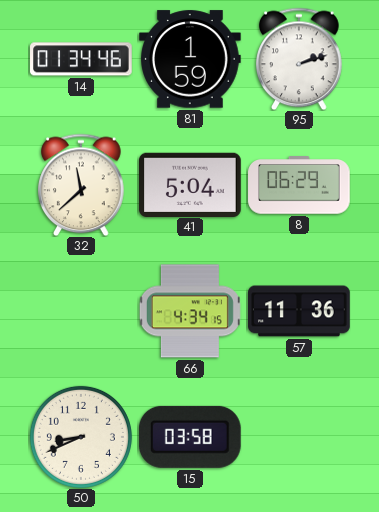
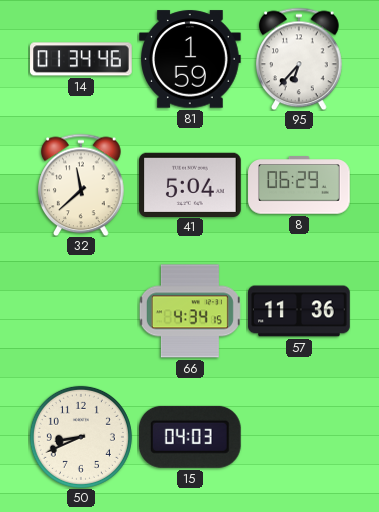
95: 2:12 -> 6:37 (299, 59)
15: 03:58 -> 04:03 (190, 437)
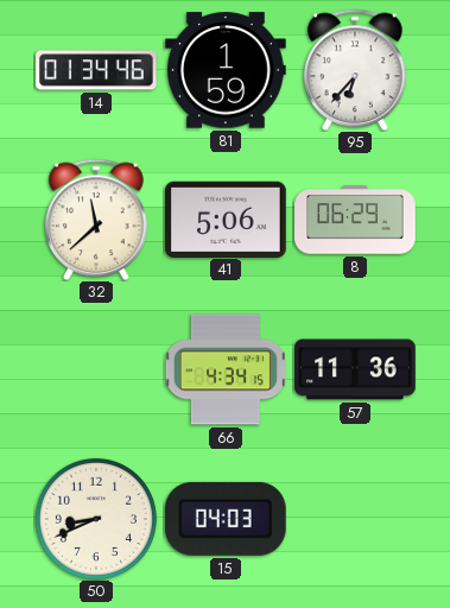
41: 5:04 -> 5:06 (227, 218)
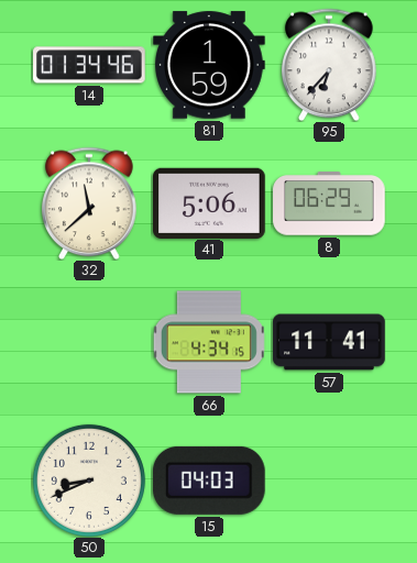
57: 11:36 -> 11:41 (329, 342)
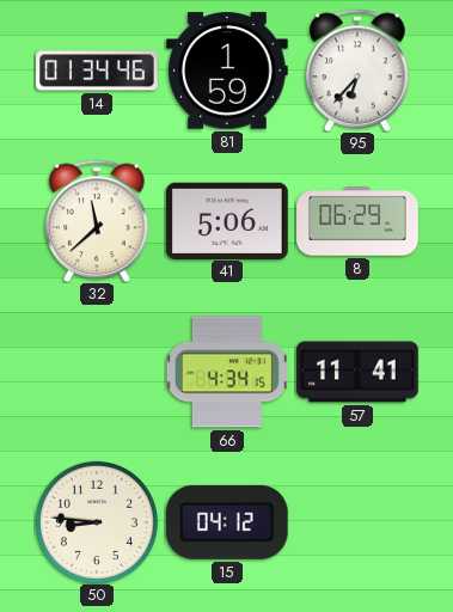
50: 8:41 -> 8:46 (97, 522)
15: 04:03 -> 04:12 (227, 522)
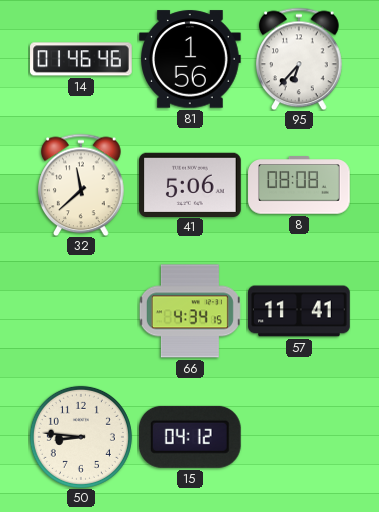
14: 01:34 -> 01:46 (81, 59)
81: 1:59 -> 1:56 (191, 59)
8: 06:29 -> 08:08 (299, 185)
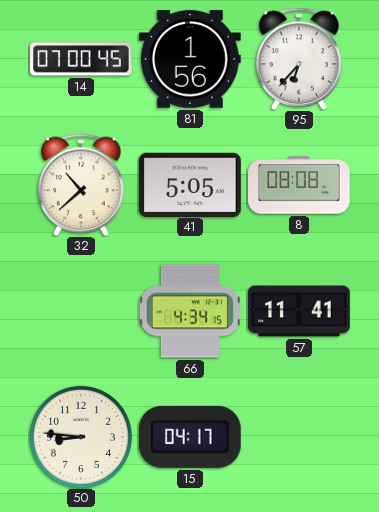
14: 01:46 -> 07:00 (81, 59)
32: 11:38 -> 10:38 (81, 185)
41: 5:06 -> 5:05 (191, 184)
15: 04:12 -> 04:17 (190, 437)
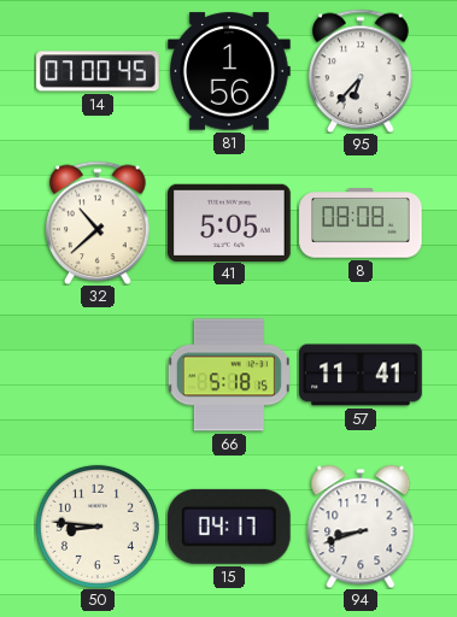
66: 4:34 -> 5:18 (229, 375)
94: none -> 8:42 (361, 527)
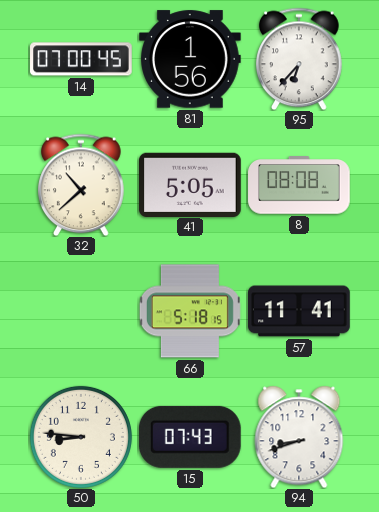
15: 04:17 -> 07:43 (190, 437)
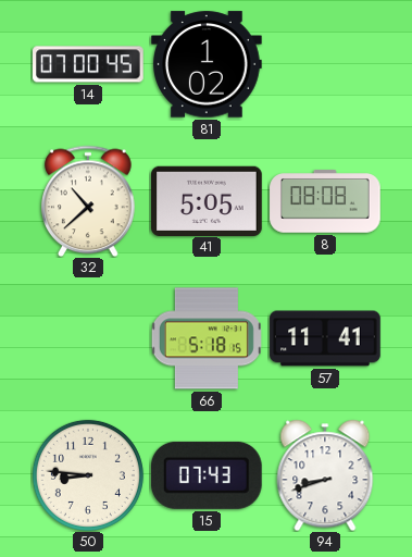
81: 1:56 -> 1:02 (208, 64)
95: 6:37 -> none (299, 59)
